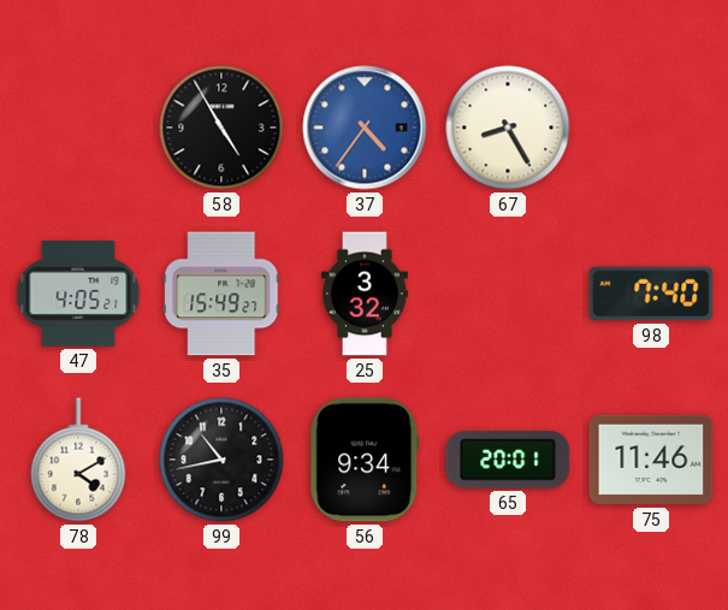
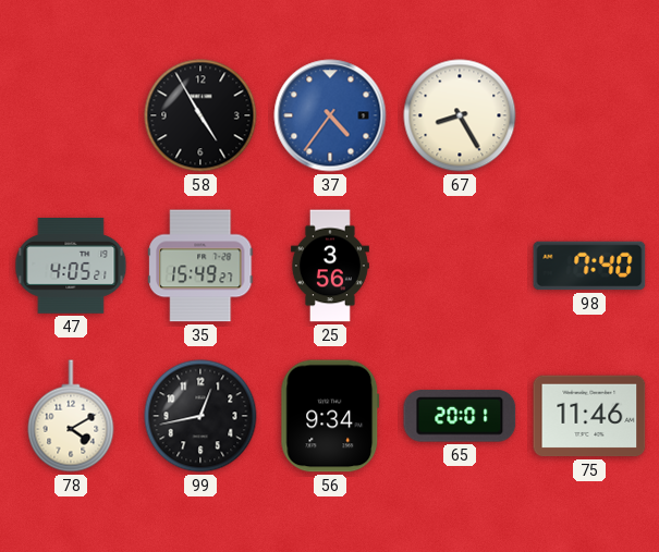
25: 3:32 -> 3:56 (330, 266)
99: 10:43 -> 12:43 (200, 416)
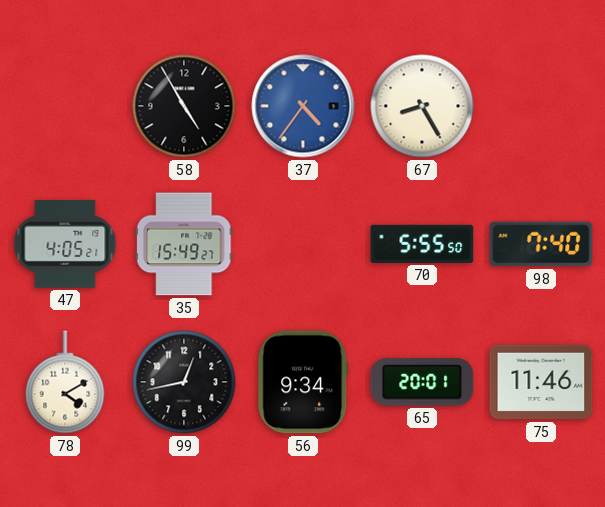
25: 3:56 -> none (330, 266)
70: none -> 5:55 (422, 244)
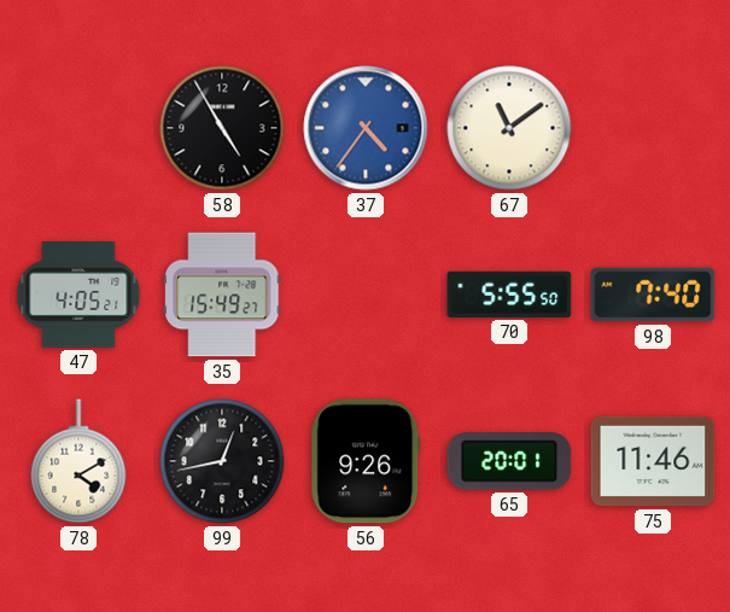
67: 8:25 -> 11:09 (509, 128)
56: 9:34 -> 9:26 (366, 461)
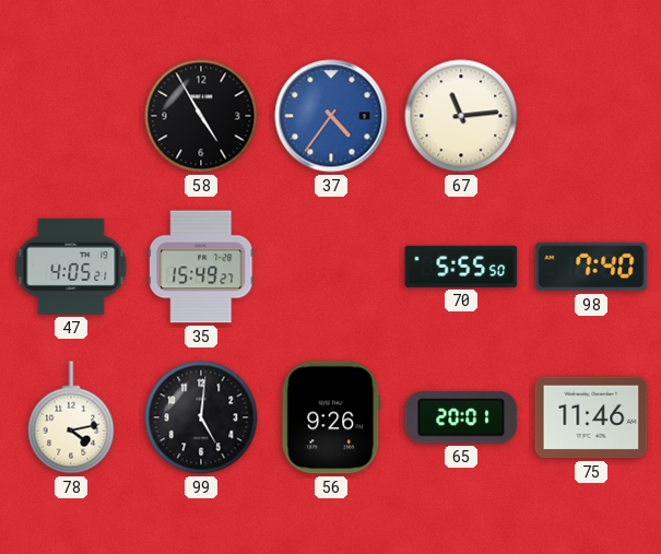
67: 11:09 -> 11:14 (461, 116)
78: 4:10 -> 4:13 (71, 417)
99: 12:43 -> 5:01 (201, 417)
